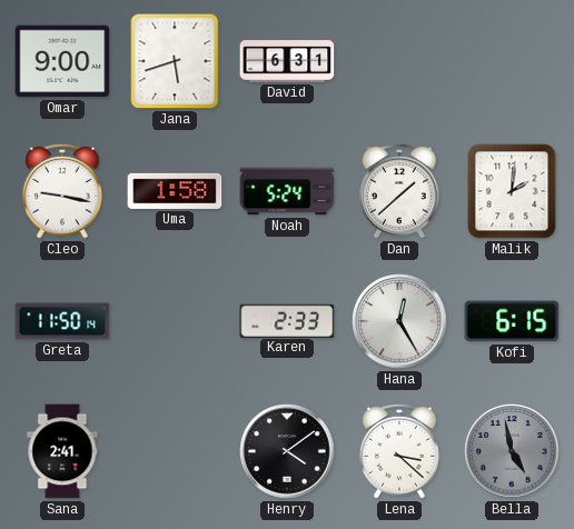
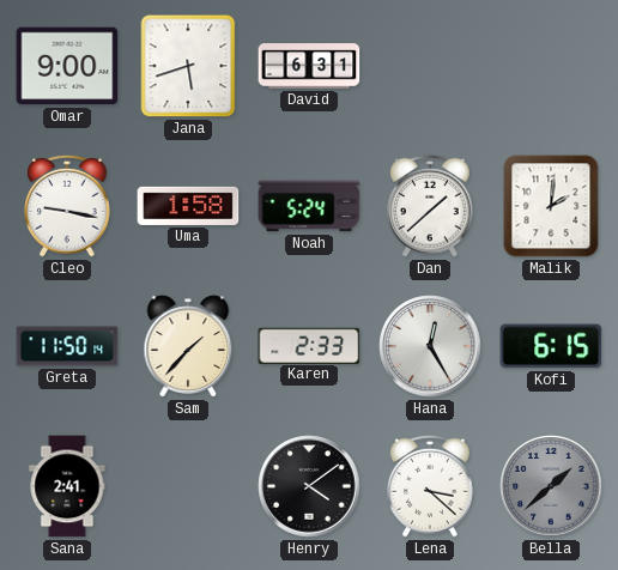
Sam: none -> 1:37 (188, 346)
Bella: 4:58 -> 1:38 (551, 486)
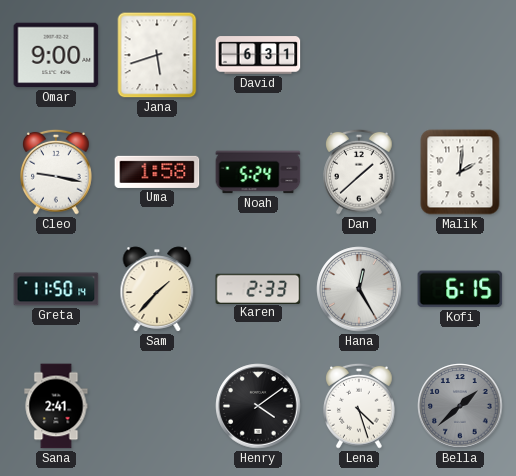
Lena: 3:22 -> 4:27 (359, 406)
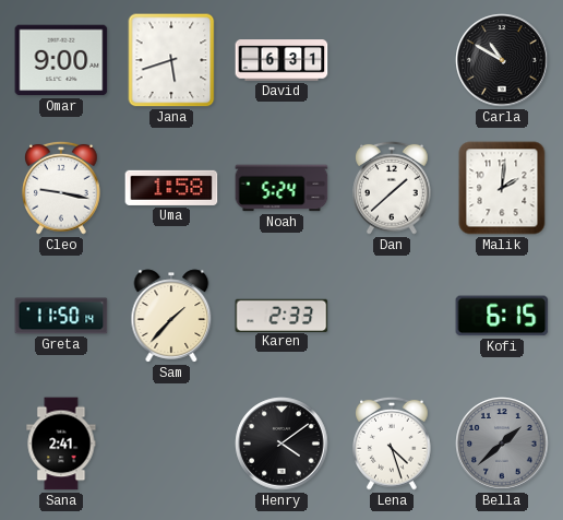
Carla: none -> 10:50 (502, 60)
Hana: 12:25 -> none (359, 289)
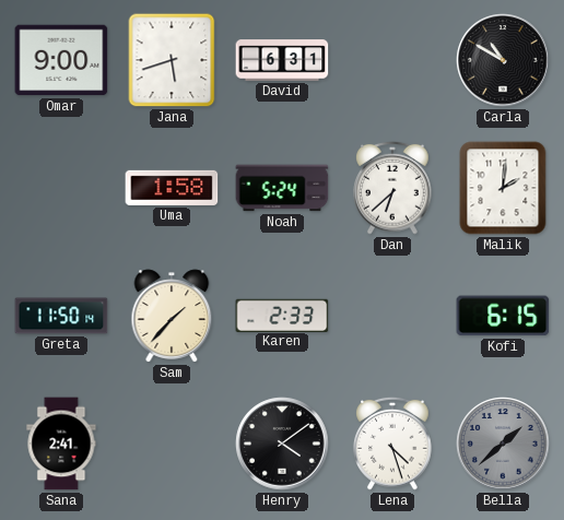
Cleo: 9:17 -> none (61, 188)
Dan: 1:38 -> 6:38 (392, 188)
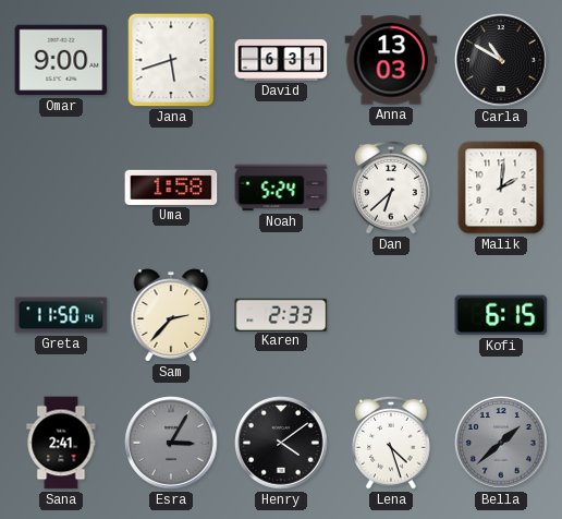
Anna: none -> 13:03 (391, 60)
Sam: 1:37 -> 2:37 (171, 315)
Esra: none -> 3:05 (171, 443)
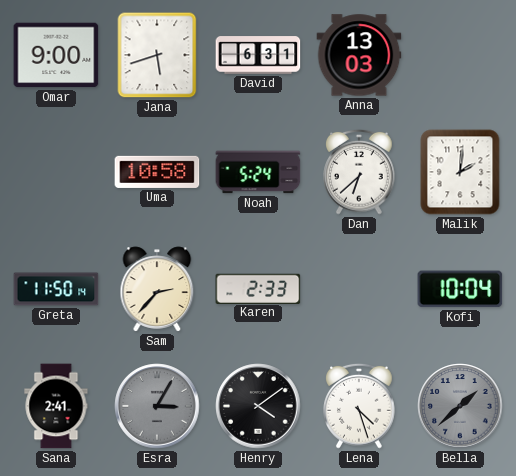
Carla: 10:50 -> none (501, 60)
Uma: 1:58 -> 10:58 (157, 172)
Kofi: 6:15 -> 10:04 (460, 289)
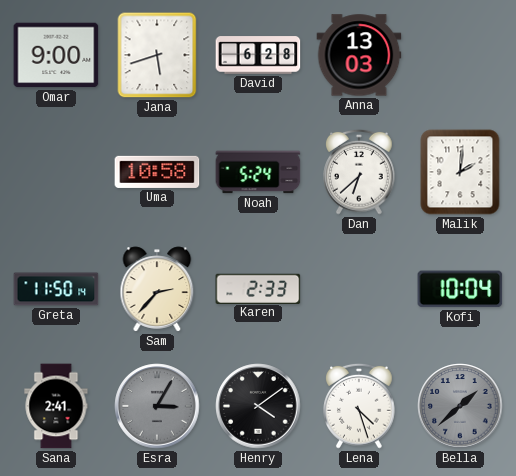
David: 6:31 -> 6:28 (258, 55)
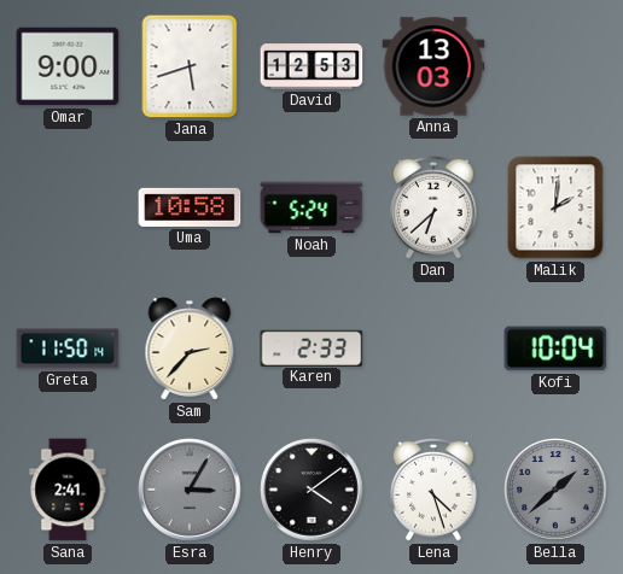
David: 6:28 -> 12:53 (311, 66)
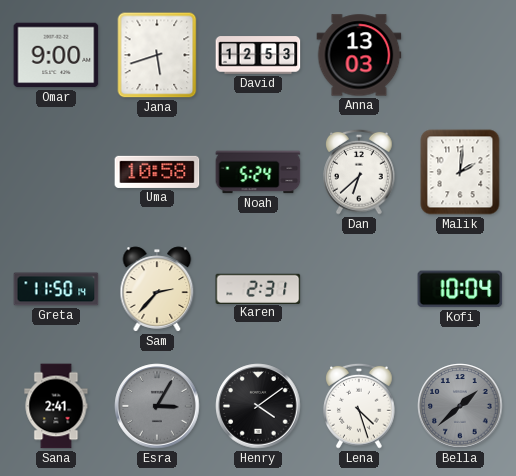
Karen: 2:33 -> 2:31 (258, 288)
